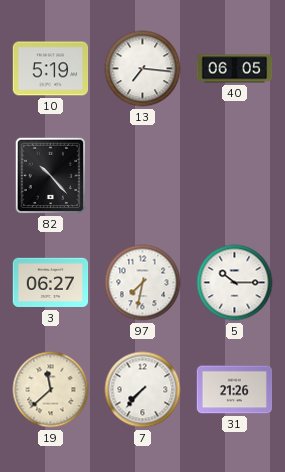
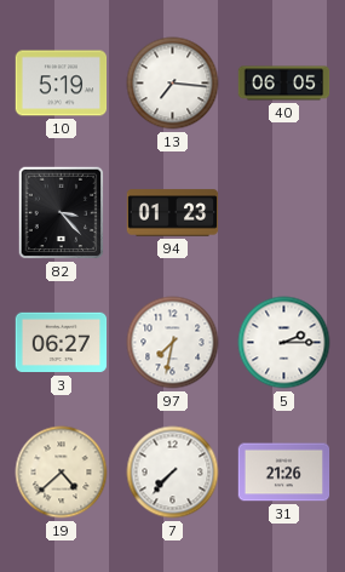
82: 10:23 -> 3:23 (62, 213)
94: none -> 01:23 (173, 213)
5: 10:15 -> 2:15 (284, 343)
19: 11:38 -> 4:38 (62, 473)
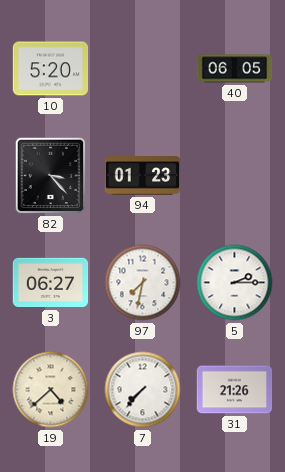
10: 5:19 -> 5:20 (51, 69)
13: 7:16 -> none (173, 84)
